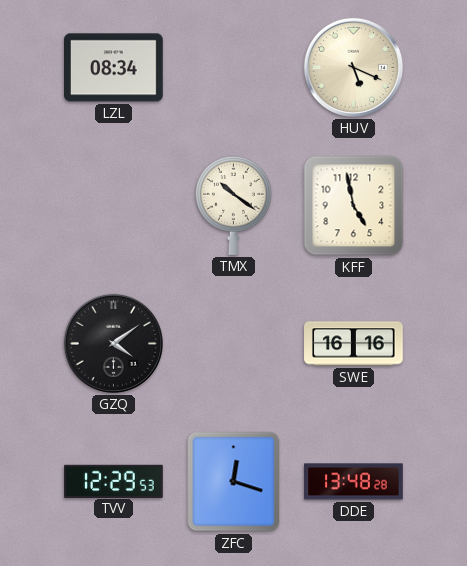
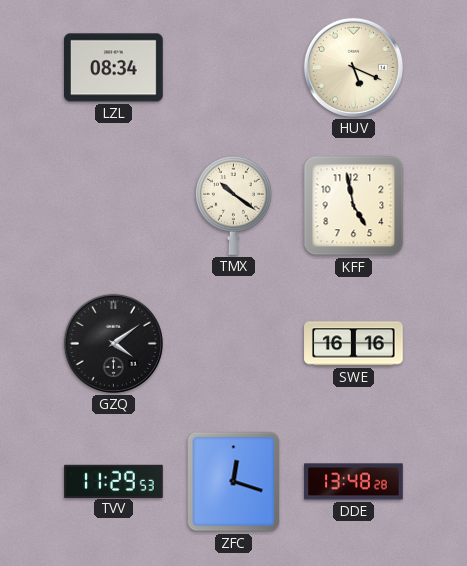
TVV: 12:29 -> 11:29 (114, 481)
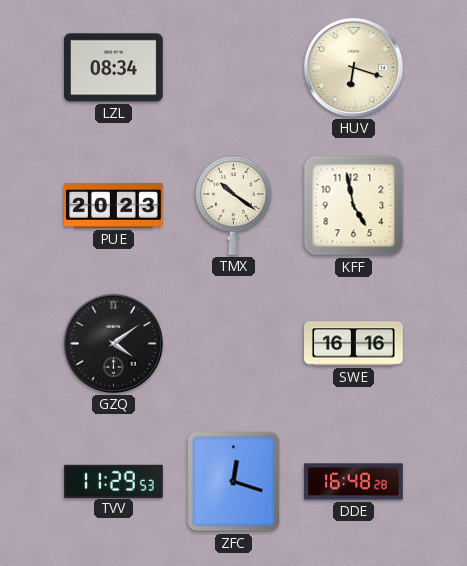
HUV: 5:19 -> 6:18 (353, 67)
PUE: none -> 20:23 (114, 206)
DDE: 13:48 -> 16:48 (354, 482)
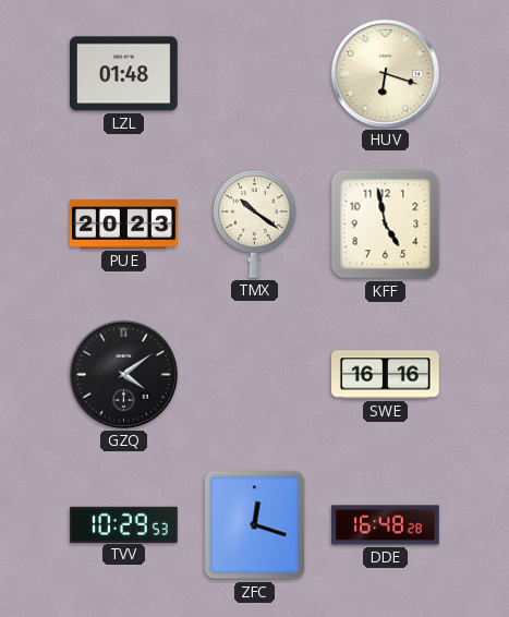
LZL: 08:34 -> 01:48 (124, 74)
TVV: 11:29 -> 10:29 (124, 524)
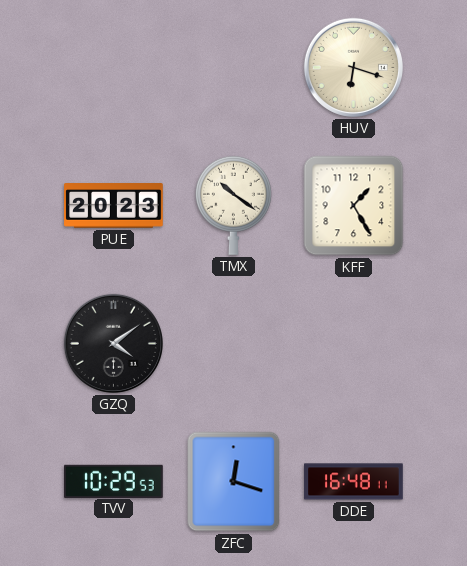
LZL: 01:48 -> none (124, 74)
KFF: 4:58 -> 1:25 (354, 206)
SWE: 16:16 -> none (386, 375)
DDE: 16:48:28 -> 16:48:11 (354, 482)
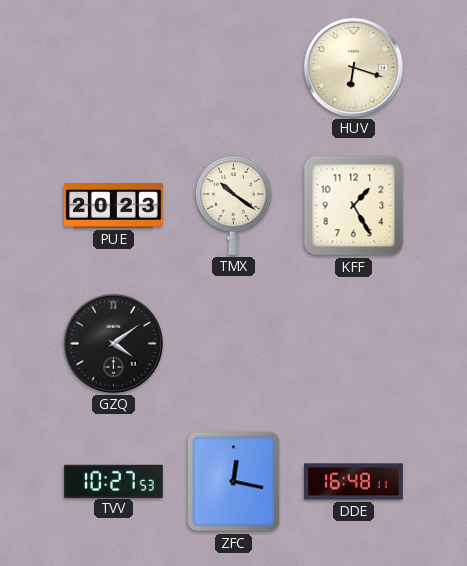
TVV: 10:29 -> 10:27 (114, 481)
ZFC: 12:18 -> 12:17 (234, 482)
